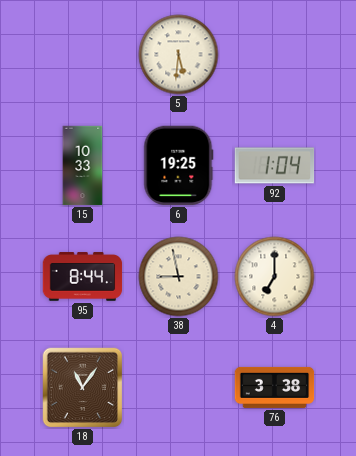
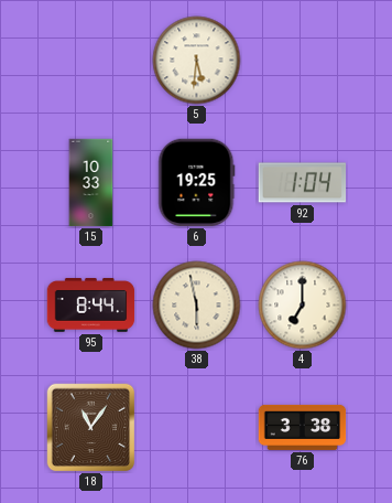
38: 8:58 -> 5:58 (197, 306)
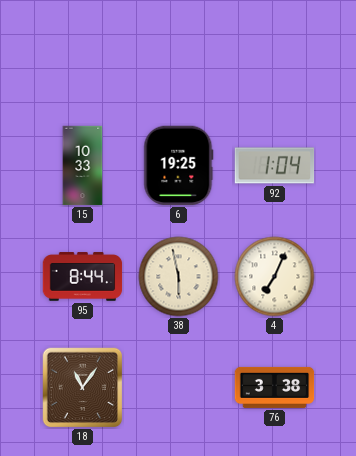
5: 5:31 -> none (197, 61)
4: 7:00 -> 7:04 (275, 277)
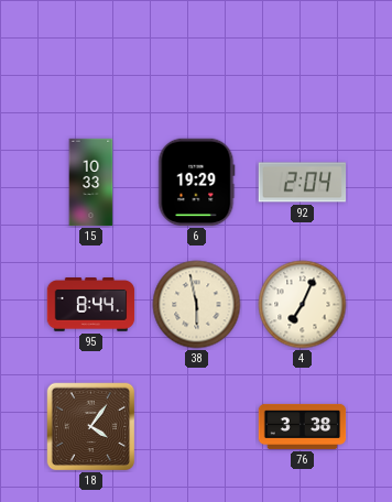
6: 19:25 -> 19:29 (197, 183)
92: 1:04 -> 2:04 (303, 183)
18: 11:06 -> 4:06 (91, 427)
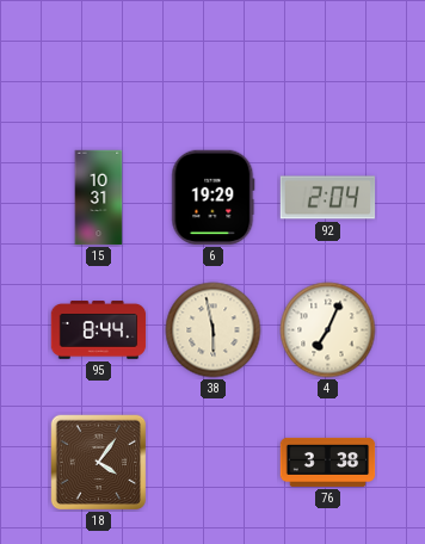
15: 10:33 -> 10:31 (99, 198)
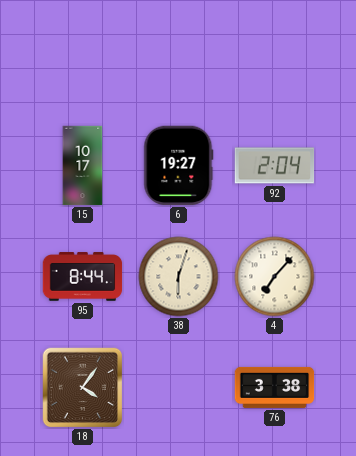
15: 10:31 -> 10:17 (83, 166)
6: 19:29 -> 19:27 (179, 166)
38: 5:58 -> 6:03 (179, 277)
4: 7:04 -> 7:07 (275, 277)
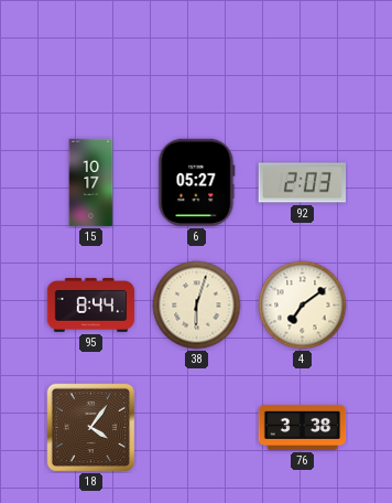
6: 19:27 -> 05:27 (197, 183)
92: 2:04 -> 2:03 (303, 183)
4: 7:07 -> 7:09 (303, 306)
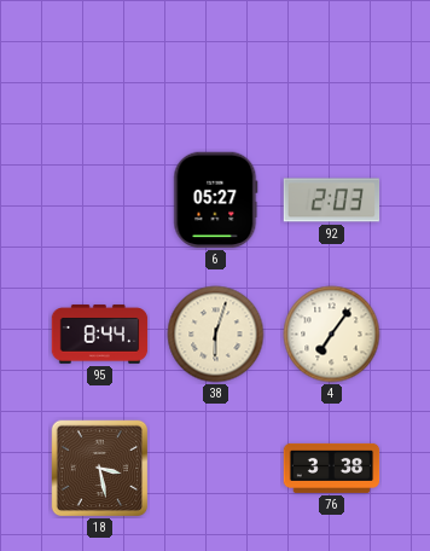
15: 10:17 -> none (91, 183)
4: 7:09 -> 7:06 (332, 335)
18: 4:06 -> 3:28 (100, 469)
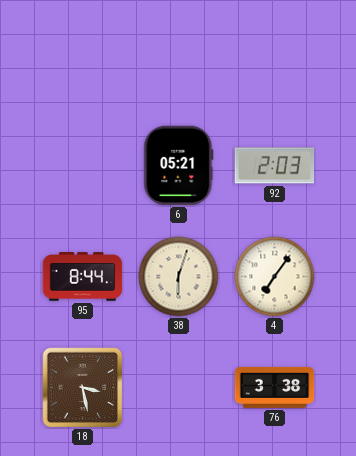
6: 05:27 -> 05:21 (179, 166)
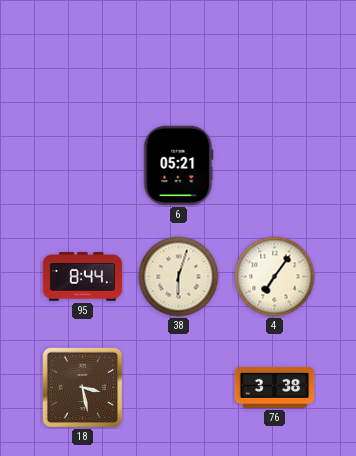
92: 2:03 -> none (275, 166)
